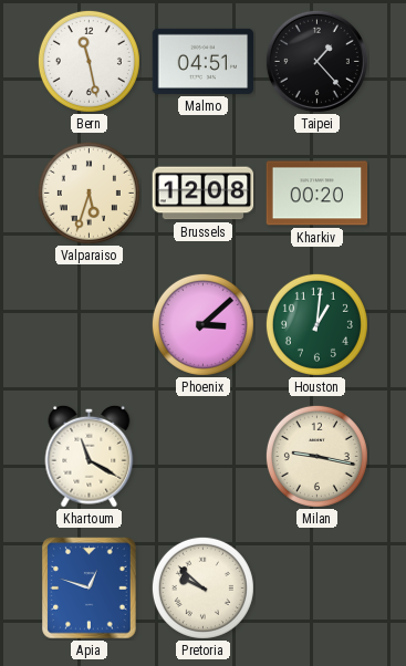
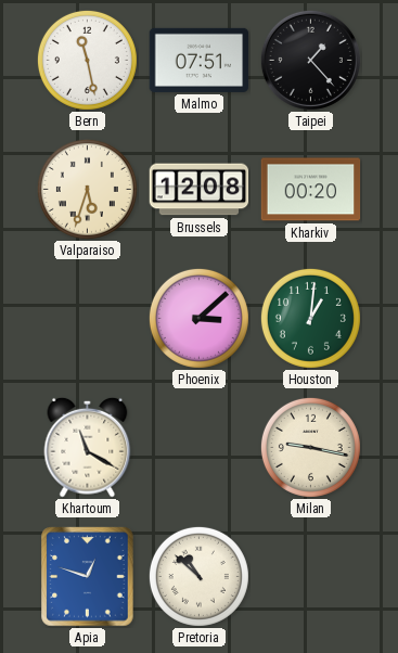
Malmo: 04:51 -> 07:51 (200, 60)
Pretoria: 9:52 -> 10:52 (198, 576)
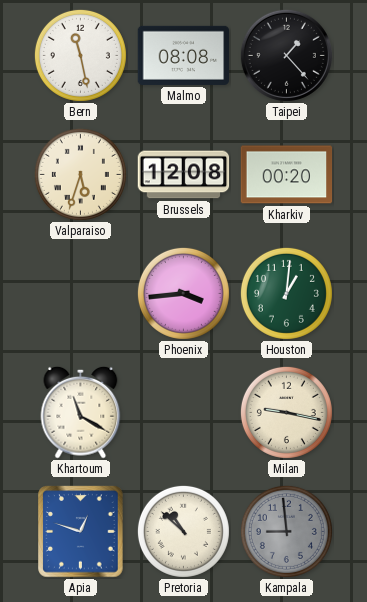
Malmo: 07:51 -> 08:08 (184, 55)
Phoenix: 3:08 -> 3:44 (183, 293)
Kampala: none -> 8:59 (286, 531)
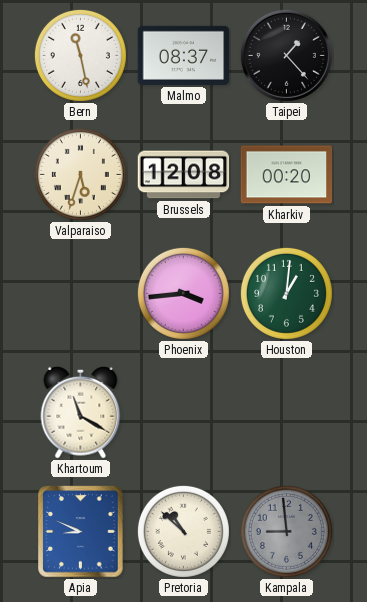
Malmo: 08:08 -> 08:37 (184, 55)
Milan: 9:17 -> none (286, 412)
Apia: 12:48 -> 8:49 (81, 532)
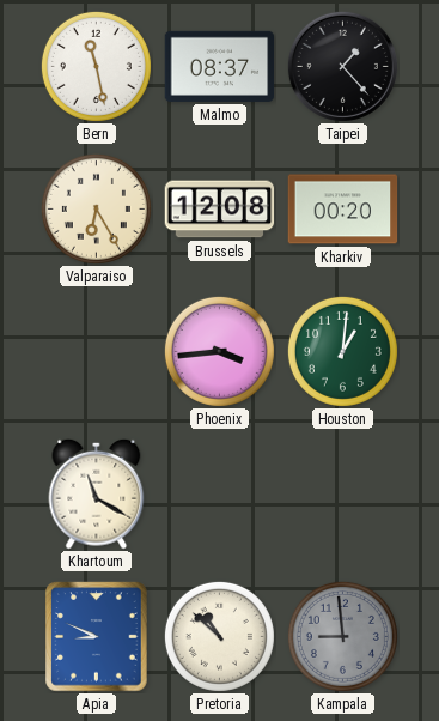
Valparaiso: 5:33 -> 6:25 (96, 208)
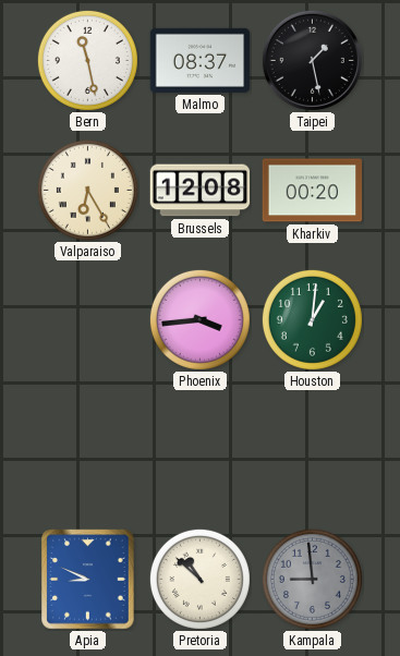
Taipei: 1:23 -> 1:28 (312, 60)
Khartoum: 11:20 -> none (97, 493)
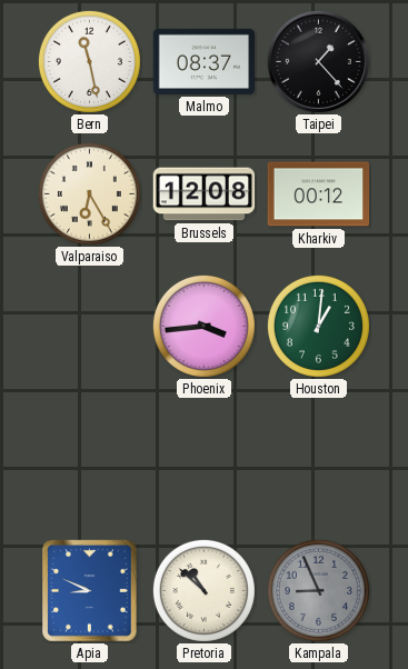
Taipei: 1:28 -> 1:23 (318, 61)
Kharkiv: 00:20 -> 00:12 (319, 194)
Kampala: 8:59 -> 8:56 (318, 590)
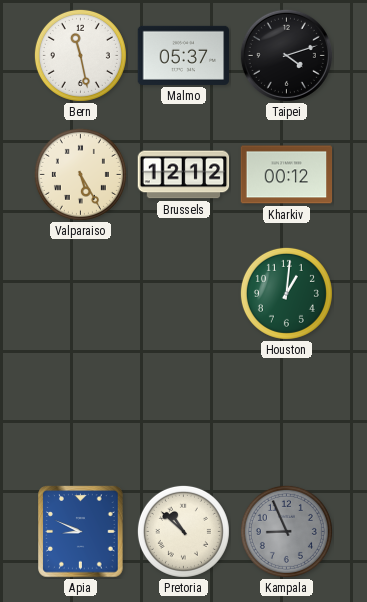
Malmo: 08:37 -> 05:37 (184, 55)
Taipei: 1:23 -> 4:12 (286, 55)
Valparaiso: 6:25 -> 5:25 (80, 174)
Brussels: 12:08 -> 12:12 (184, 175)
Phoenix: 3:44 -> none (203, 326)
